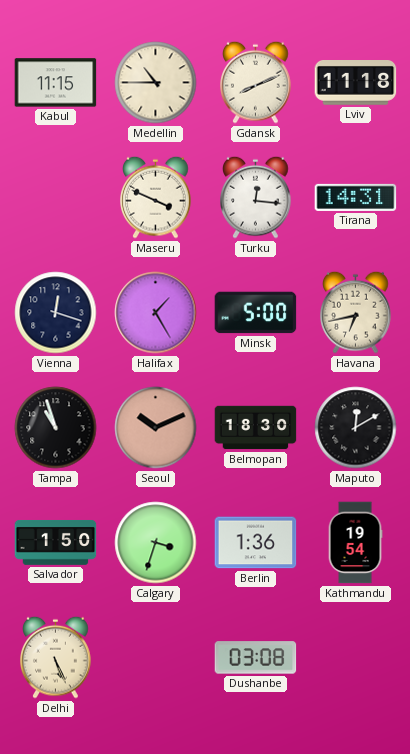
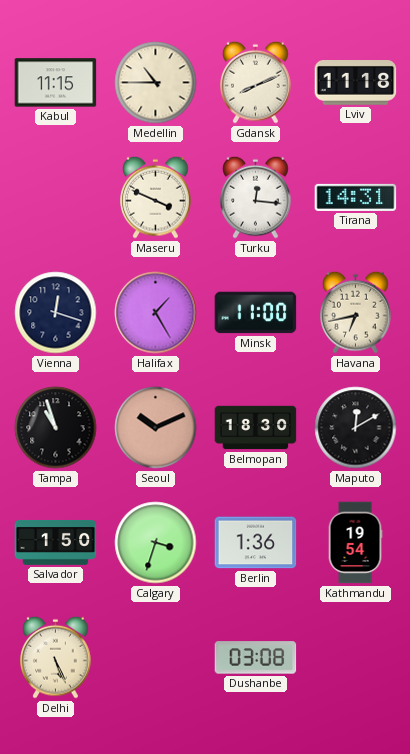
Minsk: 5:00 -> 11:00 (256, 313)
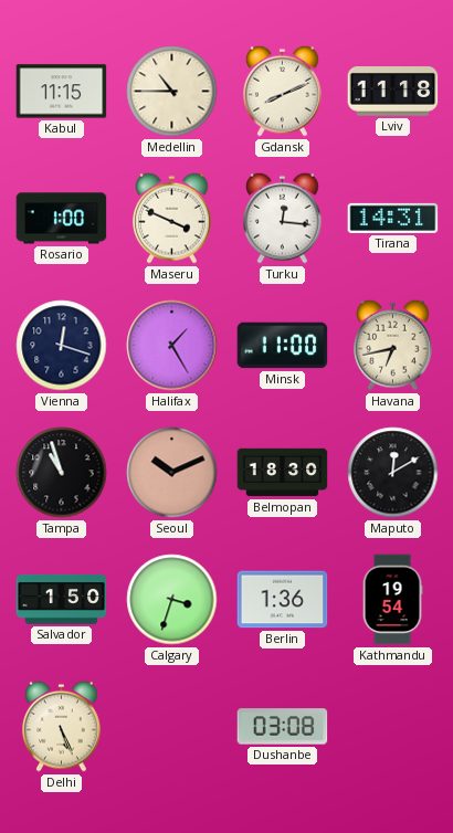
Rosario: none -> 1:00 (62, 219)
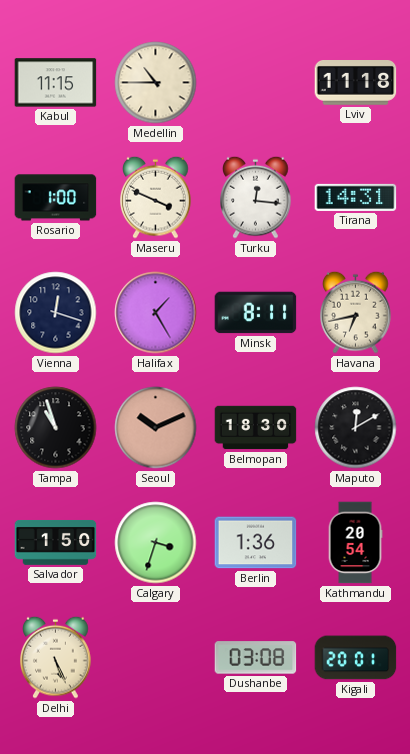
Gdansk: 8:11 -> none (283, 91)
Minsk: 11:00 -> 8:11 (256, 313)
Kathmandu: 19:54 -> 20:54 (355, 543)
Kigali: none -> 20:01 (356, 658)
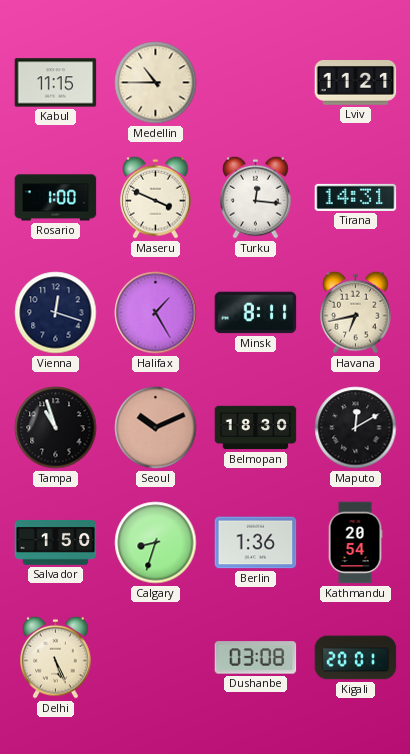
Lviv: 11:18 -> 11:21 (356, 83)
Calgary: 3:33 -> 8:33 (156, 543)
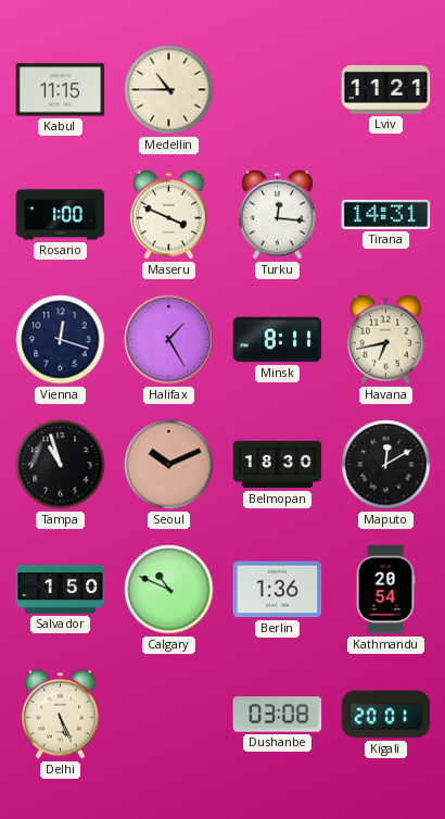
Calgary: 8:33 -> 10:49 (169, 590)
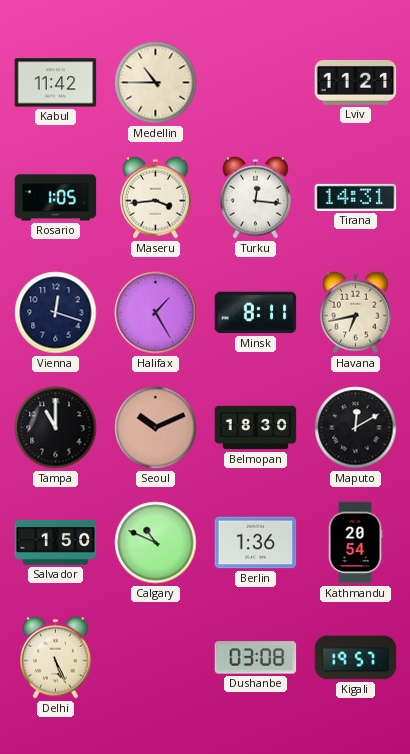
Kabul: 11:15 -> 11:42 (56, 83)
Rosario: 1:00 -> 1:05 (56, 198)
Maseru: 3:49 -> 3:44 (156, 197)
Tampa: 10:57 -> 11:00 (56, 428)
Kigali: 20:01 -> 19:57 (356, 658)
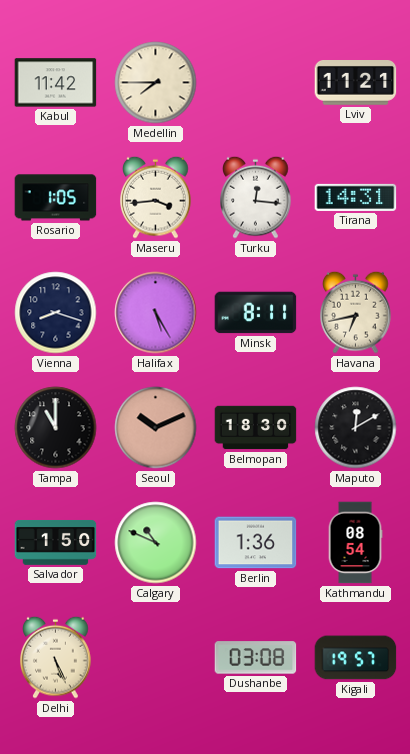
Medellin: 10:45 -> 7:45 (156, 83)
Vienna: 12:18 -> 8:18 (56, 313)
Halifax: 1:25 -> 5:25 (156, 313)
Kathmandu: 20:54 -> 08:54 (355, 543)
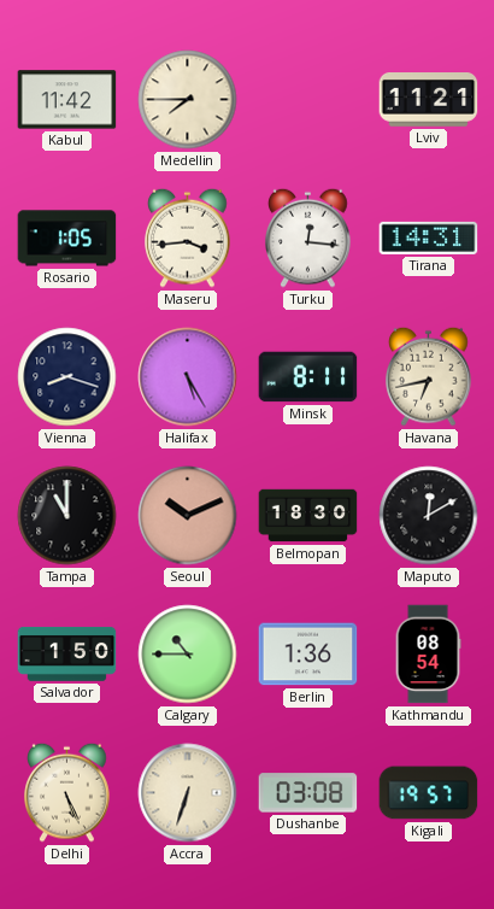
Calgary: 10:49 -> 10:45 (188, 655)
Accra: none -> 6:33 (188, 793)
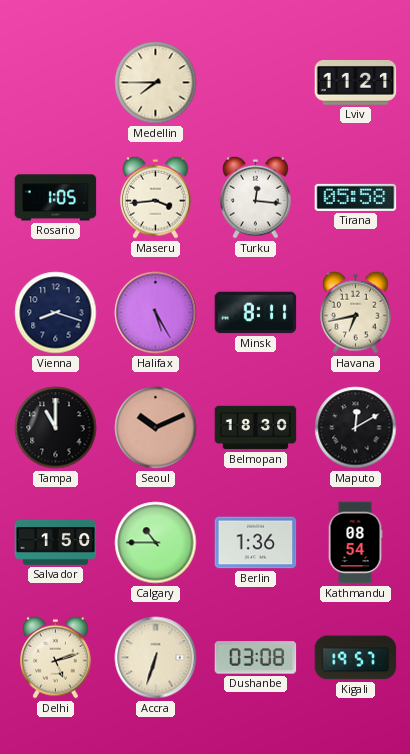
Kabul: 11:42 -> none (67, 100)
Tirana: 14:31 -> 05:58 (356, 197)
Delhi: 5:26 -> 5:12 (56, 657)
